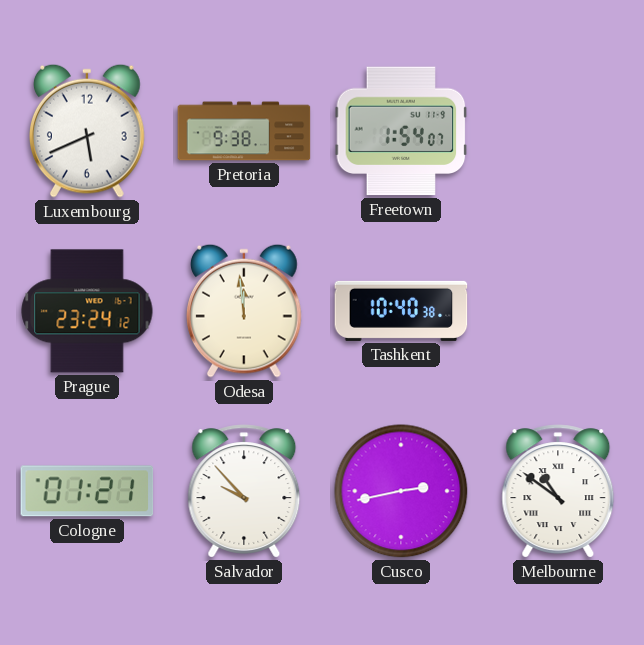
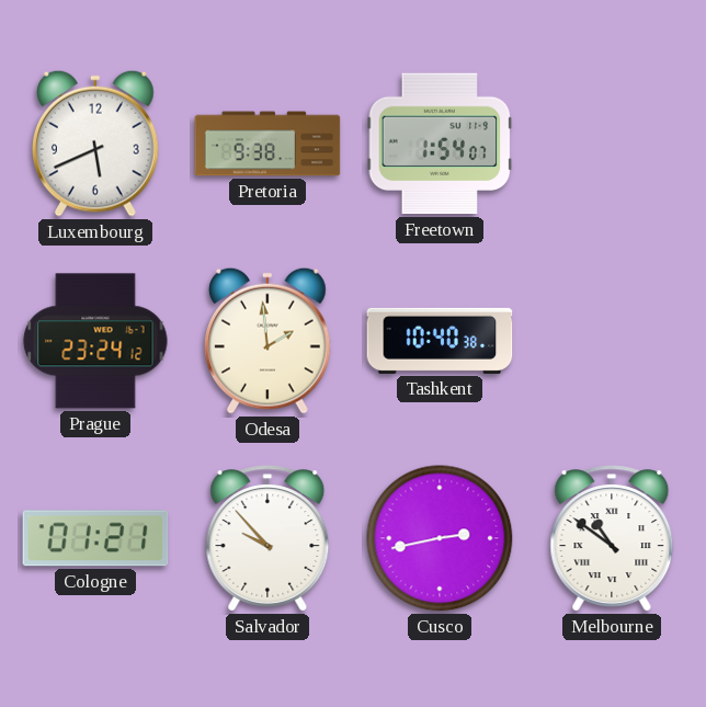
Odesa: 11:59 -> 1:59 (269, 341)
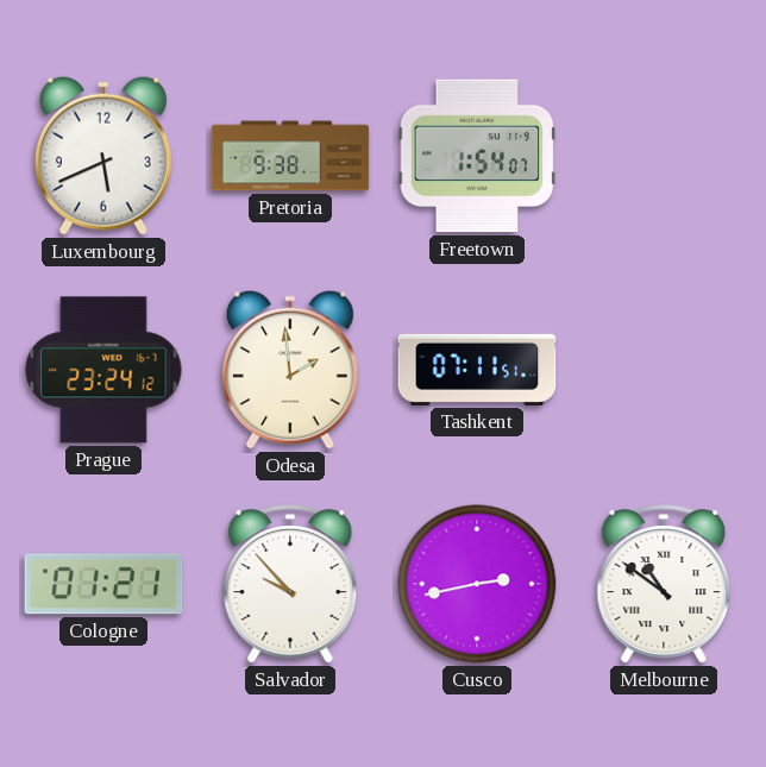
Tashkent: 10:40 -> 07:11 (477, 370)
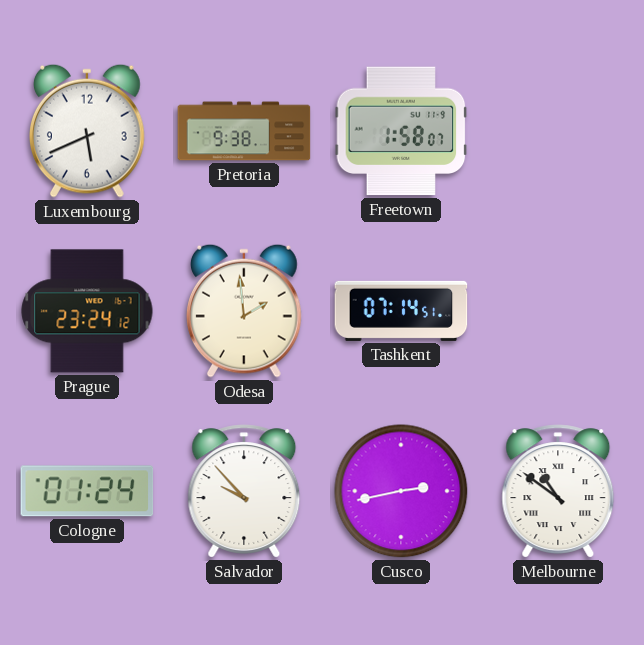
Freetown: 1:54 -> 1:58 (401, 131)
Tashkent: 07:11 -> 07:14 (401, 311)
Cologne: 01:21 -> 01:24 (87, 491)
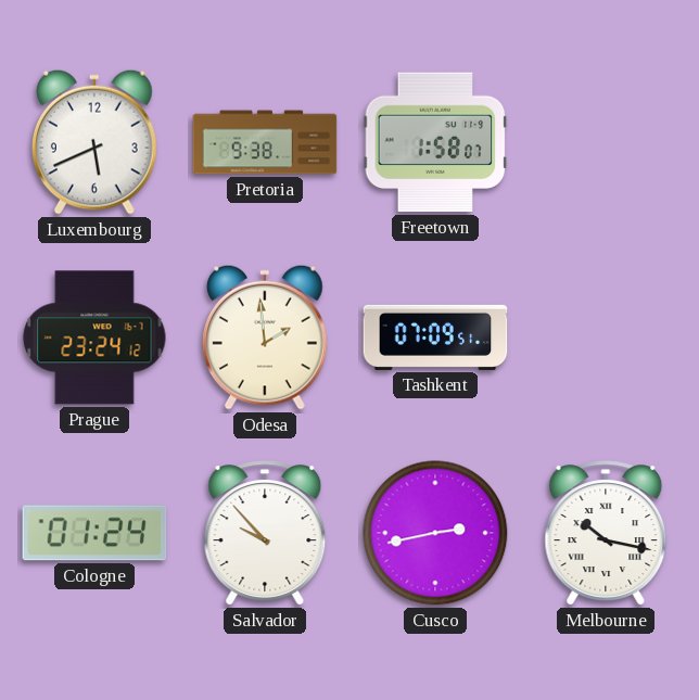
Tashkent: 07:14 -> 07:09 (435, 338)
Melbourne: 10:51 -> 10:17 (606, 533)
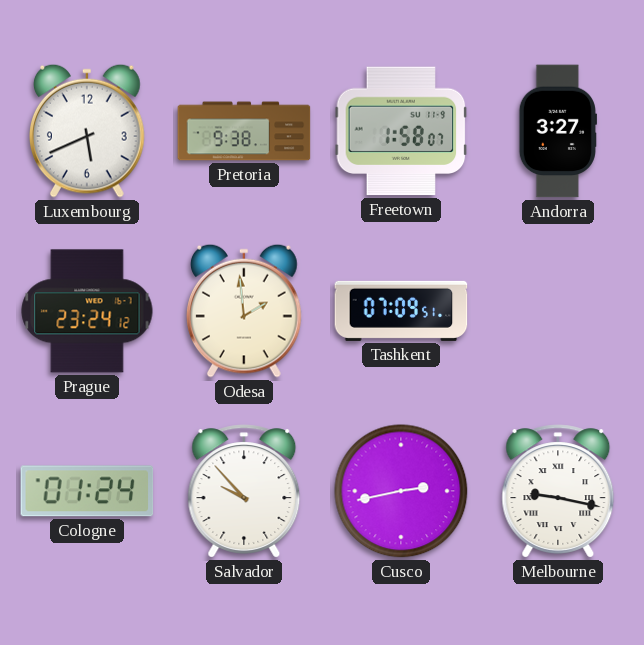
Andorra: none -> 3:27 (558, 131)
Melbourne: 10:17 -> 9:17 (558, 491)
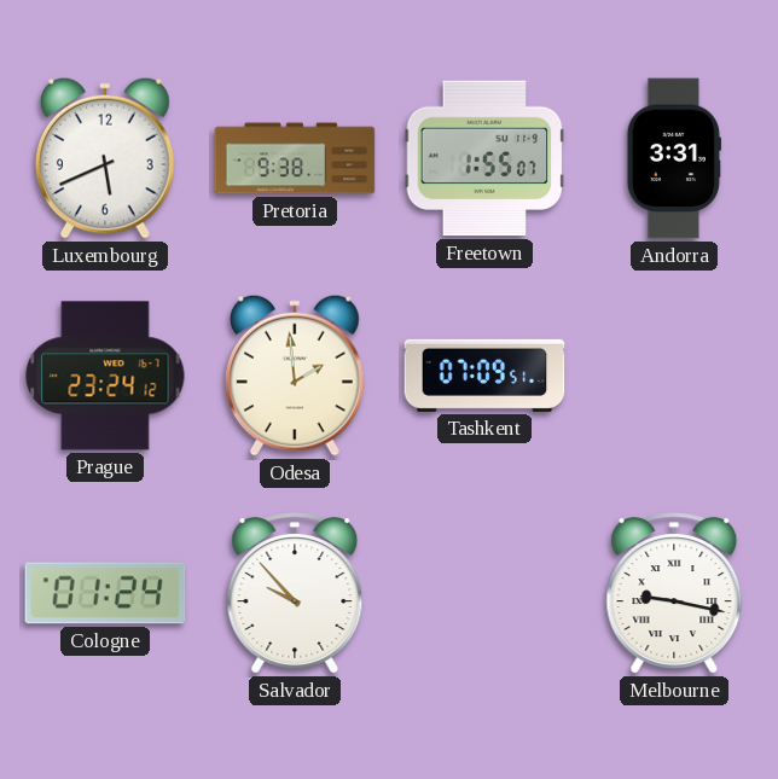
Freetown: 1:58 -> 1:55 (484, 158)
Andorra: 3:27 -> 3:31 (674, 158)
Cusco: 2:43 -> none (401, 491)
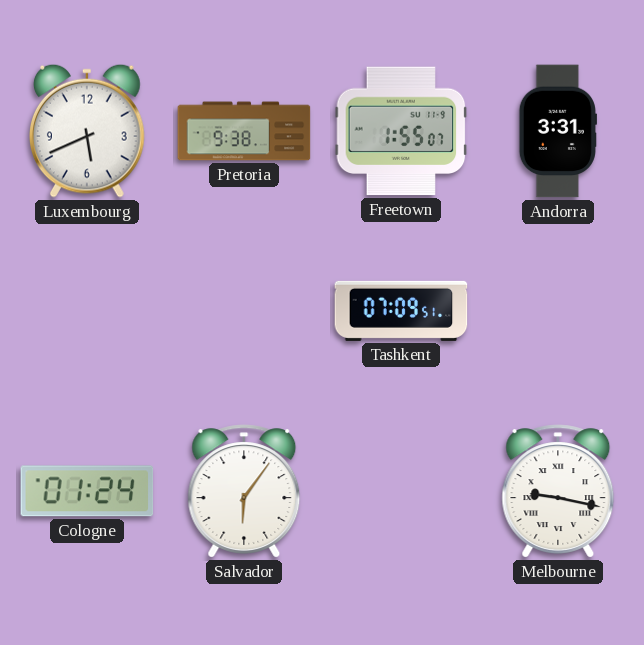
Prague: 23:24 -> none (105, 376)
Odesa: 1:59 -> none (296, 376)
Salvador: 9:53 -> 6:06 (244, 491)
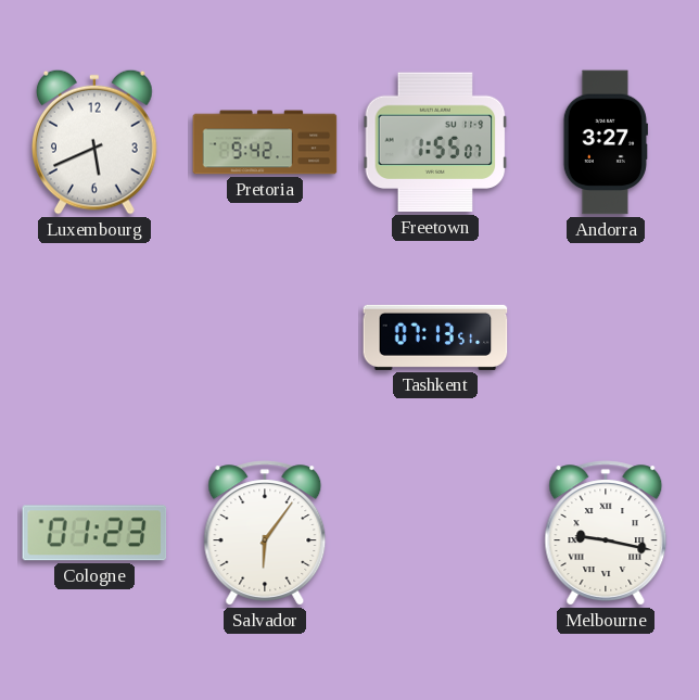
Pretoria: 9:38 -> 9:42 (265, 142)
Andorra: 3:31 -> 3:27 (606, 142)
Tashkent: 07:09 -> 07:13 (435, 338)
Cologne: 01:24 -> 01:23 (94, 533)
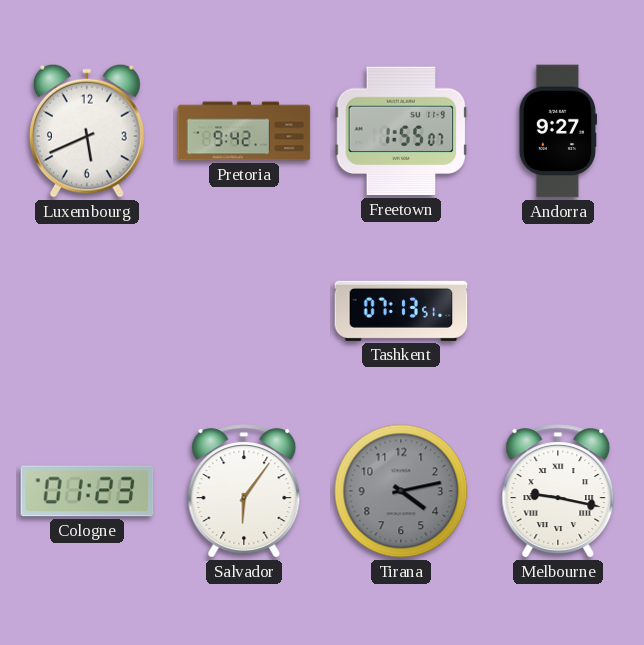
Andorra: 3:27 -> 9:27 (558, 131)
Tirana: none -> 4:13 (401, 491)
